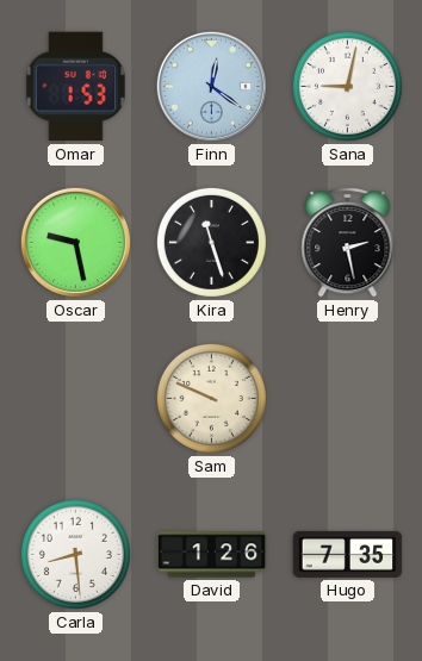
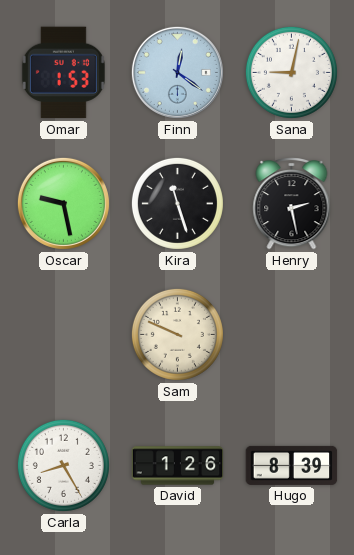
Carla: 8:29 -> 8:25 (63, 465)
Hugo: 7:35 -> 8:39 (292, 465)
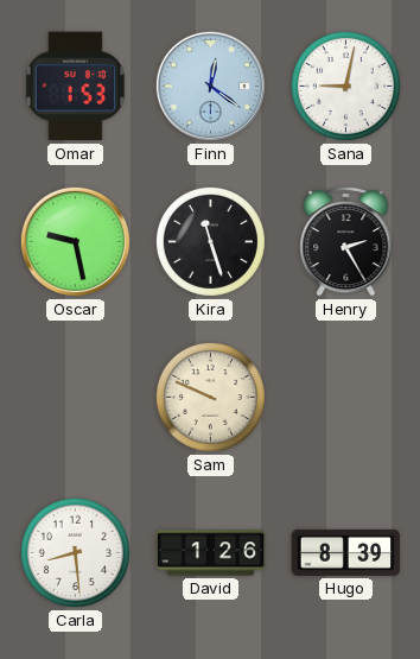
Henry: 2:28 -> 2:25 (346, 242)
Carla: 8:25 -> 8:29 (75, 552)
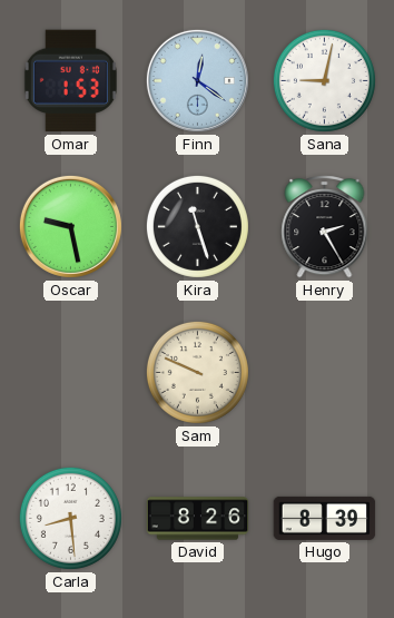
David: 1:26 -> 8:26 (198, 519)
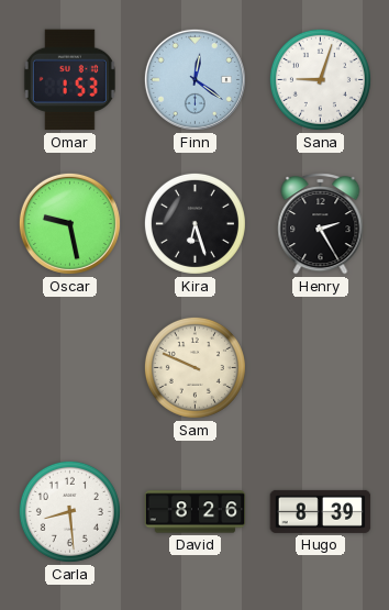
Sana: 9:02 -> 9:03 (320, 79)
Kira: 11:27 -> 6:27 (194, 223)
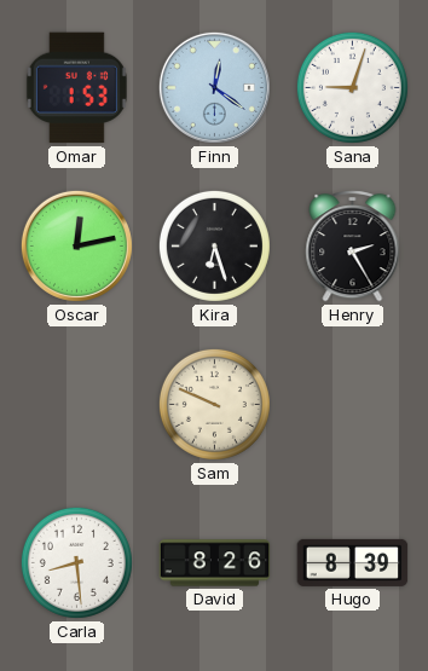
Oscar: 9:28 -> 12:13 (76, 245)
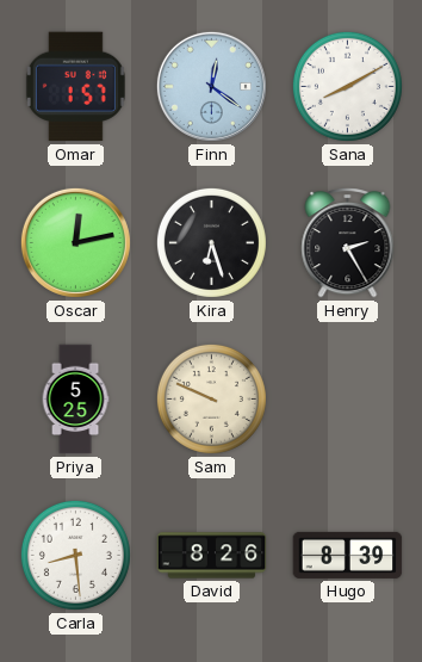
Omar: 1:53 -> 1:57 (75, 87)
Sana: 9:03 -> 8:10 (347, 86)
Priya: none -> 5:25 (75, 400)
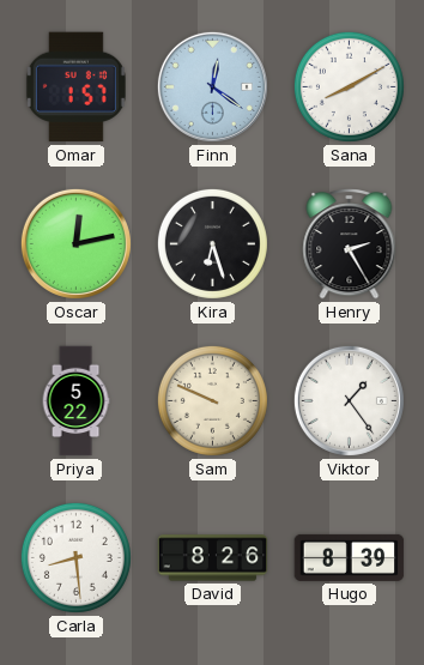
Priya: 5:25 -> 5:22 (75, 401)
Viktor: none -> 1:24 (349, 400)
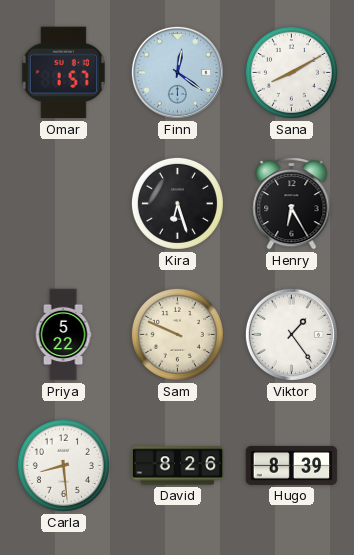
Oscar: 12:13 -> none (75, 243)
Henry: 2:25 -> 6:25 (292, 204)
